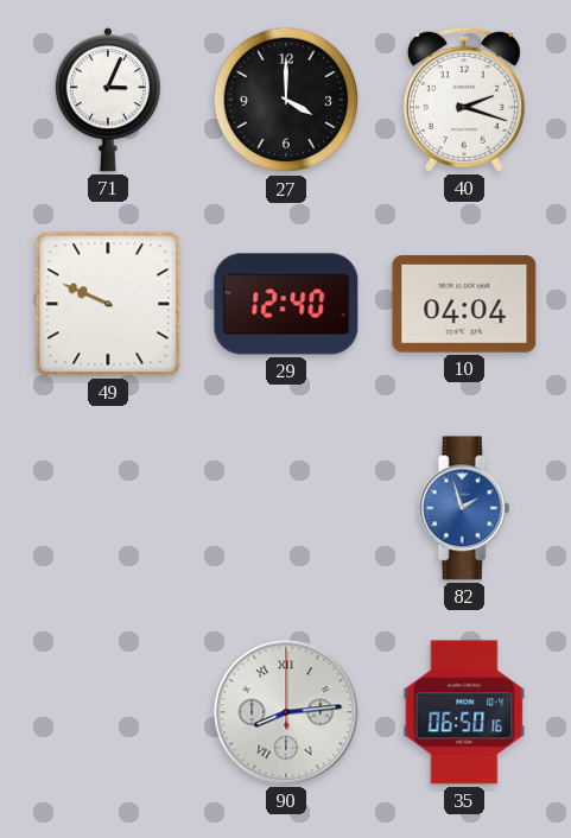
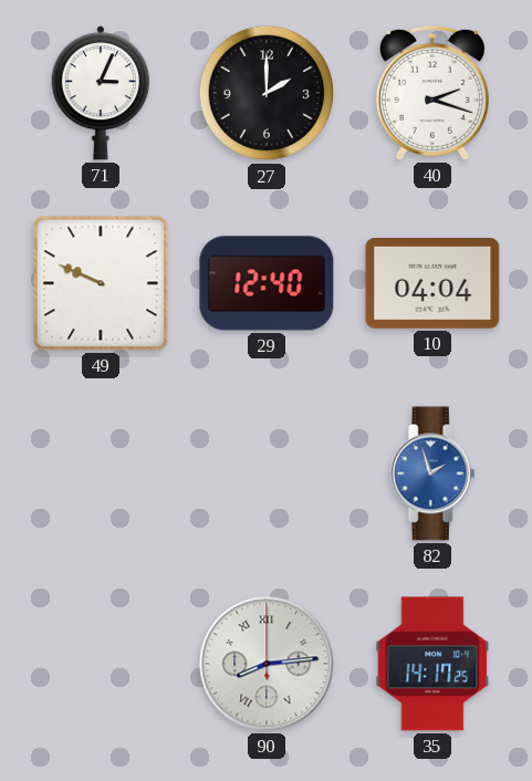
27: 4:00 -> 2:00 (267, 93)
35: 06:50 -> 14:17 (432, 664)
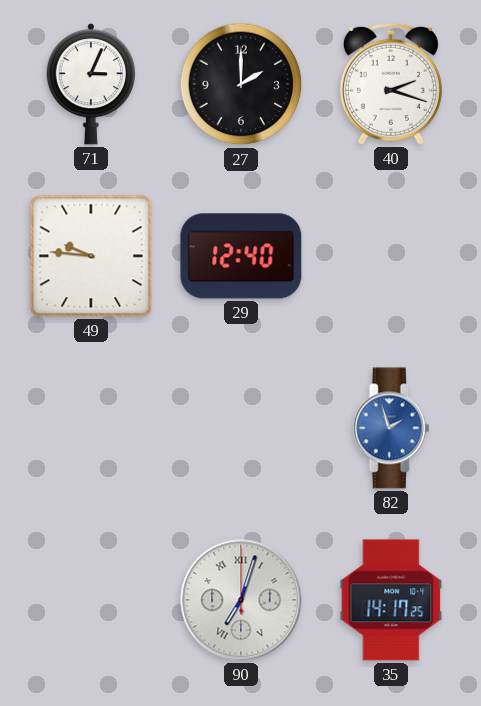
49: 9:49 -> 9:46 (91, 256)
10: 04:04 -> none (432, 284)
90: 8:14 -> 7:03 (241, 600)
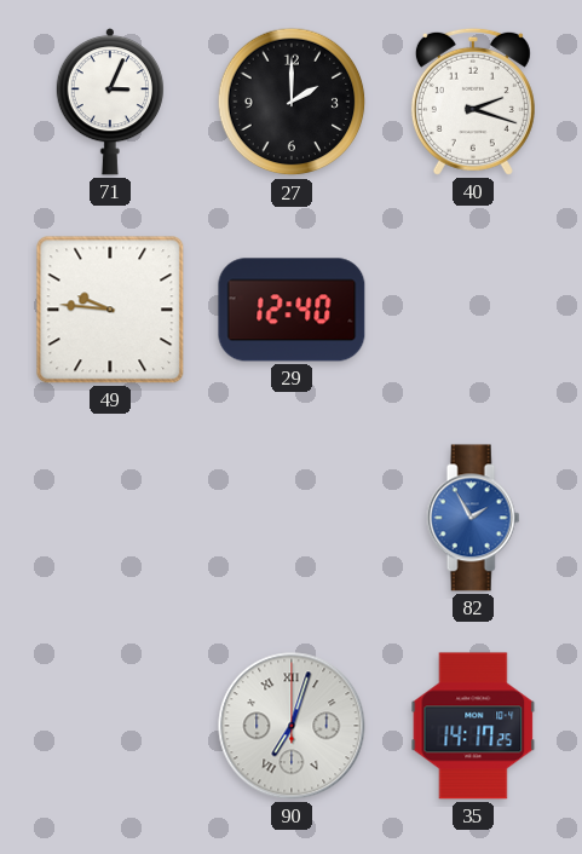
82: 1:57 -> 1:55 (473, 518)
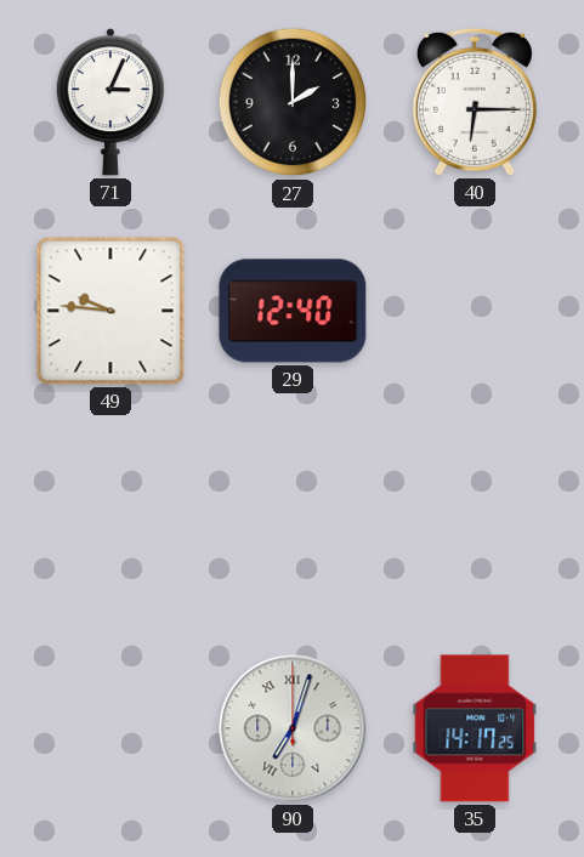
40: 2:18 -> 6:15 (475, 102)
82: 1:55 -> none (473, 518)
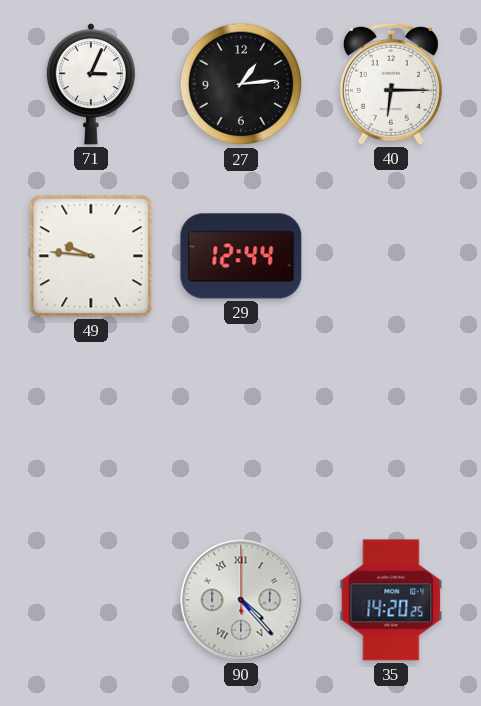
27: 2:00 -> 1:14 (241, 84)
29: 12:40 -> 12:44 (241, 256)
90: 7:03 -> 4:23 (241, 600)
35: 14:17 -> 14:20 (391, 600)
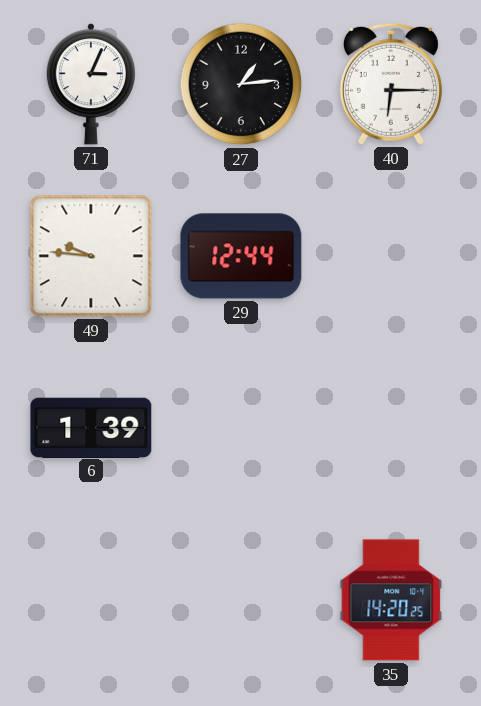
6: none -> 1:39 (91, 427)
90: 4:23 -> none (241, 600)
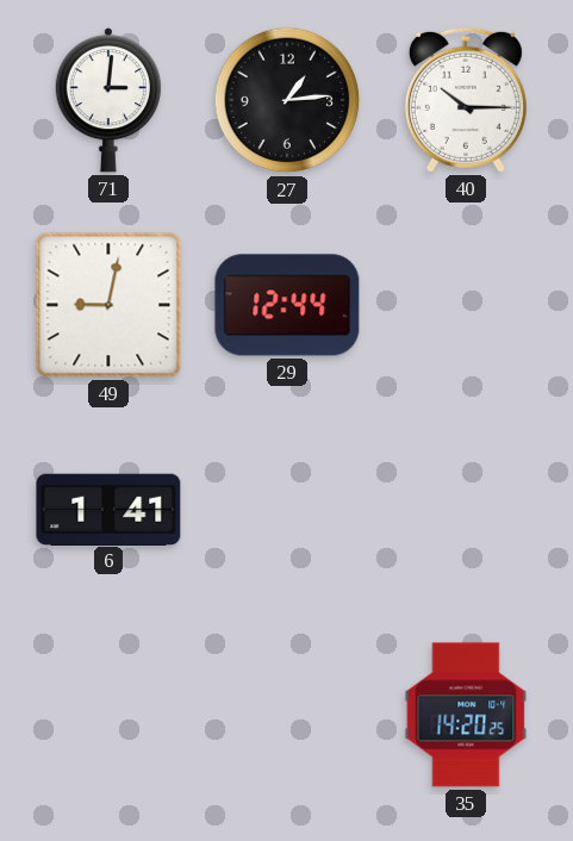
71: 3:04 -> 3:01 (107, 100)
40: 6:15 -> 10:15 (466, 100)
49: 9:46 -> 9:02 (108, 305)
6: 1:39 -> 1:41 (108, 509)
